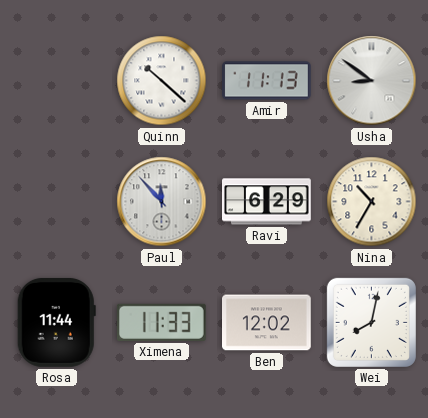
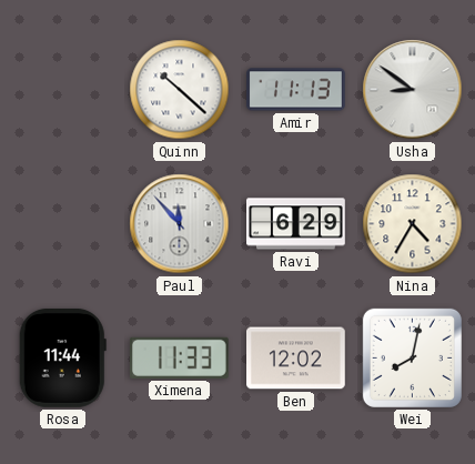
Nina: 10:35 -> 4:35 (413, 224)
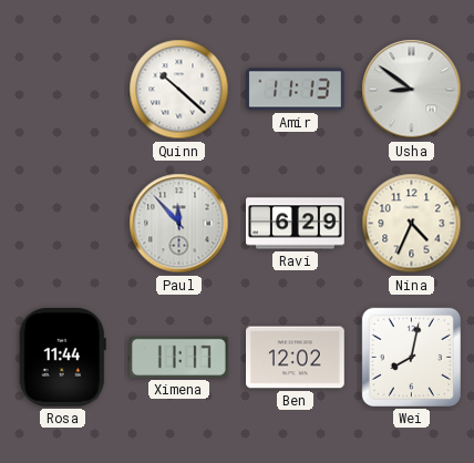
Nina: 4:35 -> 4:34 (412, 224)
Ximena: 11:33 -> 11:17 (178, 357)
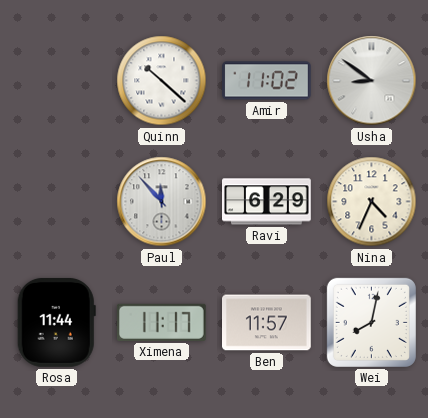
Amir: 11:13 -> 11:02 (267, 81)
Ben: 12:02 -> 11:57 (267, 323)
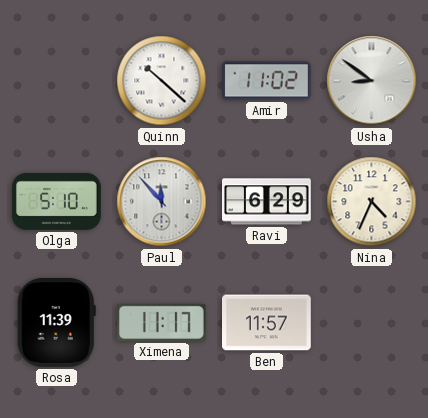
Olga: none -> 5:10 (57, 201)
Rosa: 11:44 -> 11:39 (56, 323)
Wei: 8:02 -> none (371, 322)
